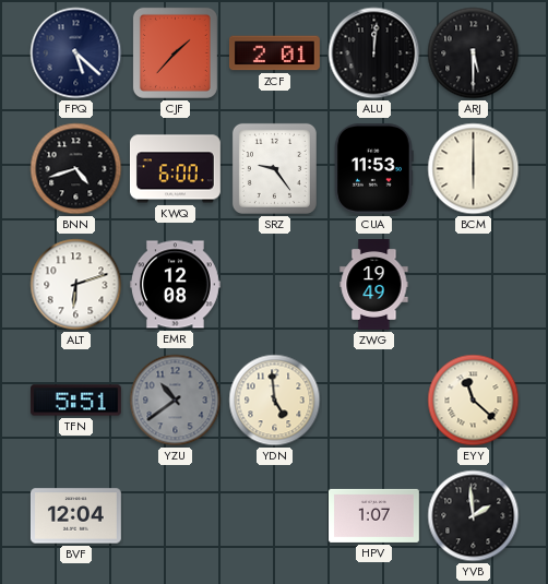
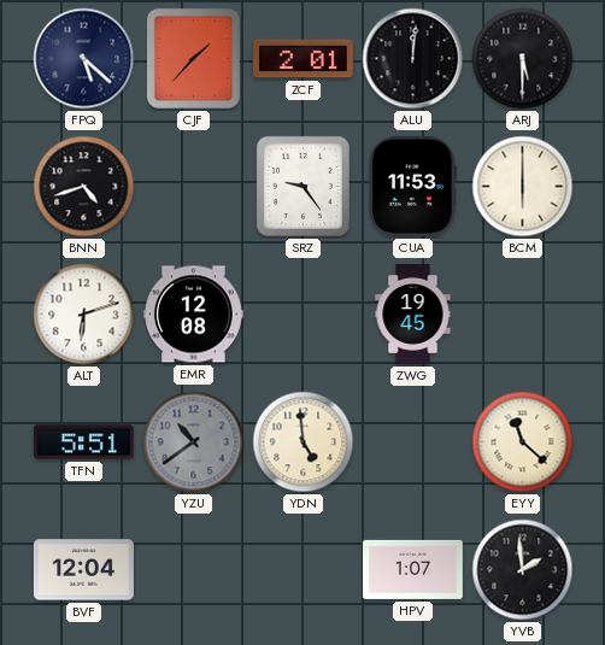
KWQ: 6:00 -> none (176, 169)
ZWG: 19:49 -> 19:45 (413, 315)
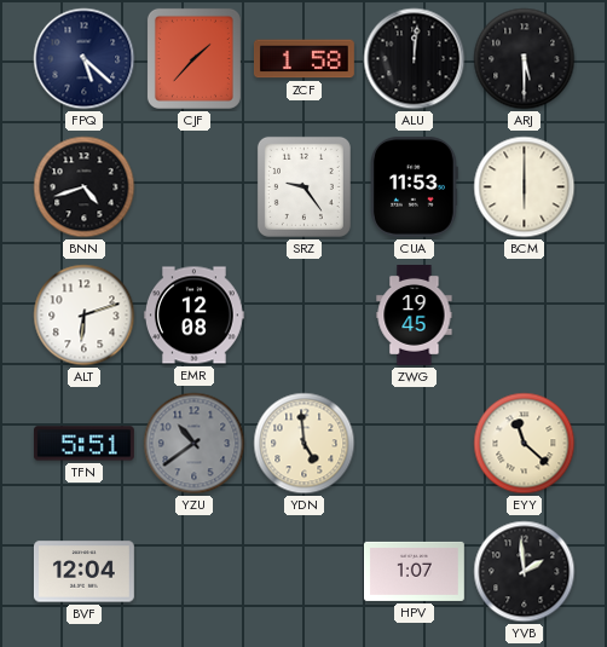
ZCF: 2:01 -> 1:58 (303, 59)
